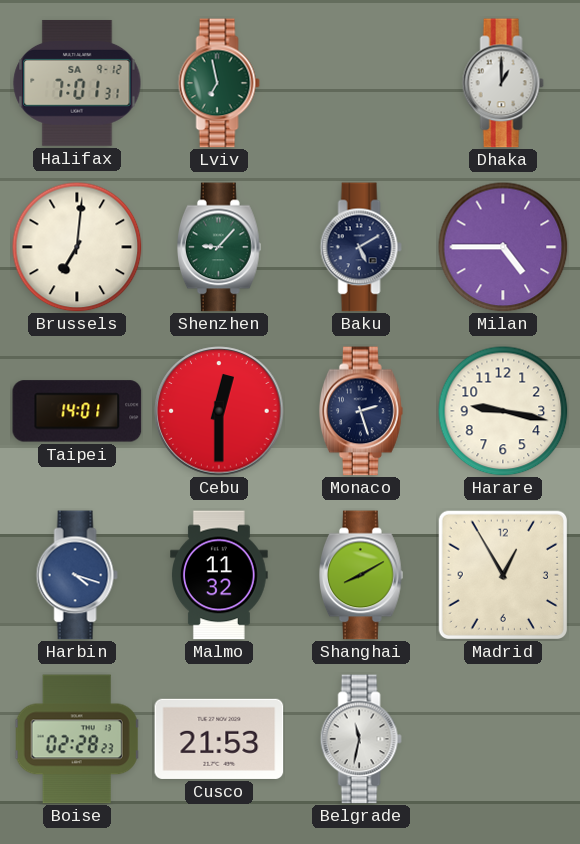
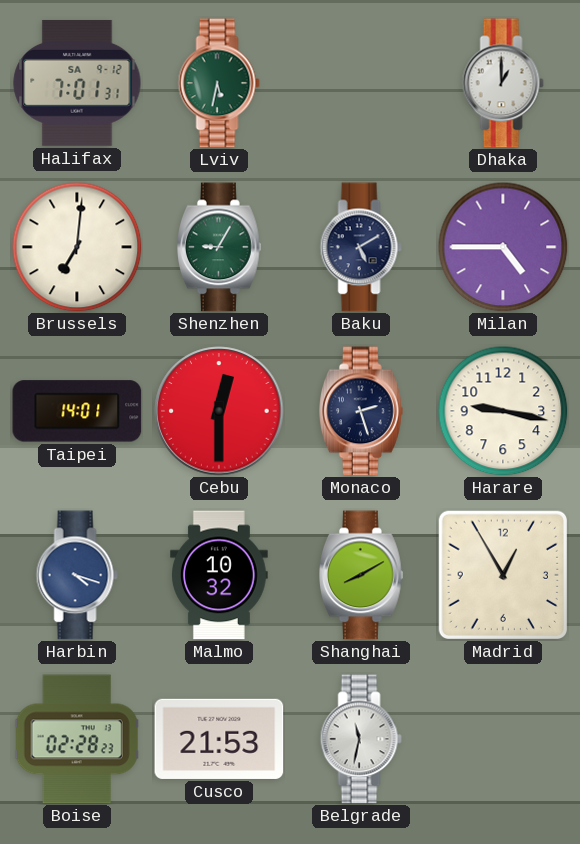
Lviv: 6:58 -> 5:32 (219, 83)
Shenzhen: 9:07 -> 9:05 (220, 247)
Malmo: 11:32 -> 10:32 (220, 575)
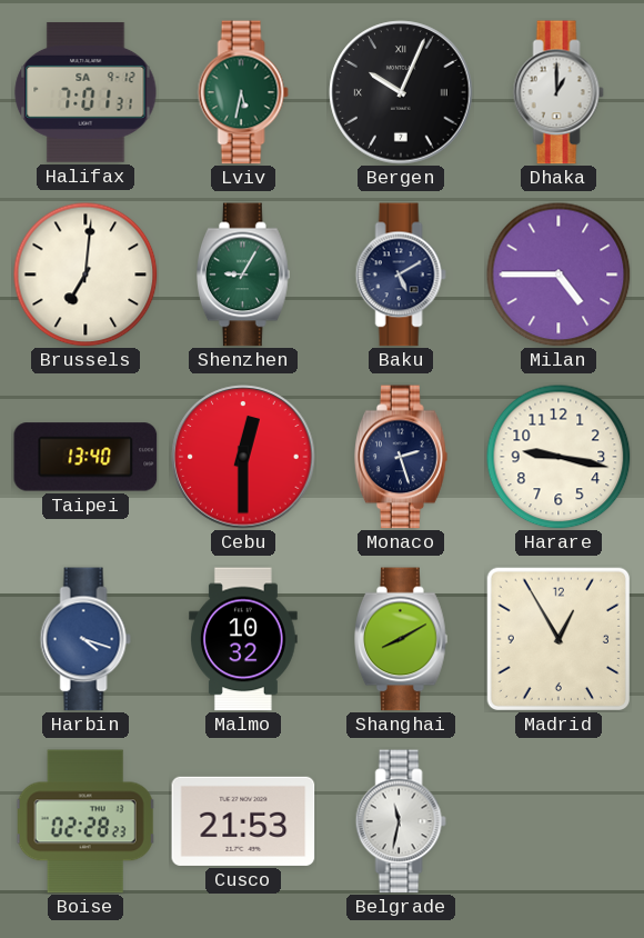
Bergen: none -> 10:04 (401, 92)
Taipei: 14:01 -> 13:40 (85, 457)
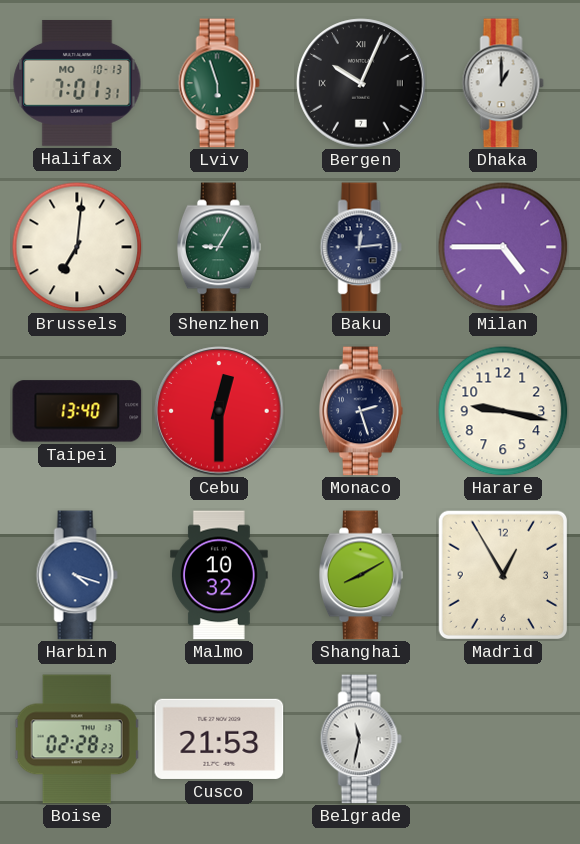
Halifax date: SA 9-12 -> MO 10-13 (77, 83)
Lviv: 5:32 -> 5:57 (219, 83)
Baku: 5:10 -> 12:14 (361, 247)
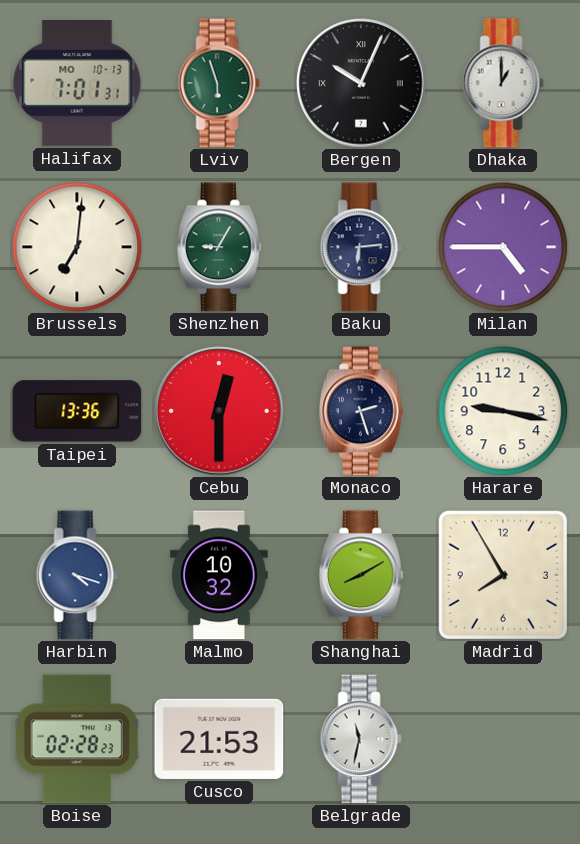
Baku: 12:14 -> 6:14 (361, 247)
Taipei: 13:40 -> 13:36 (77, 411)
Madrid: 12:55 -> 7:55 (503, 575)
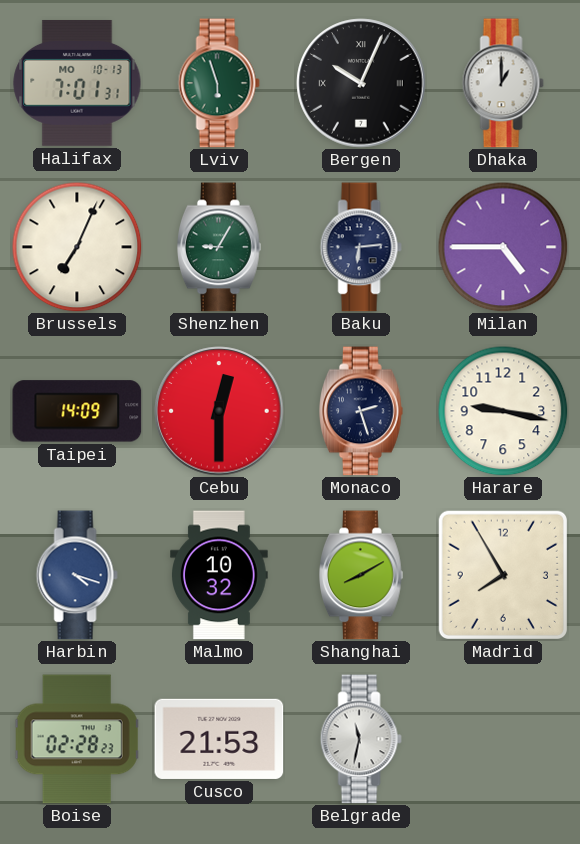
Brussels: 7:01 -> 7:04 (77, 247)
Taipei: 13:36 -> 14:09 (77, 411)
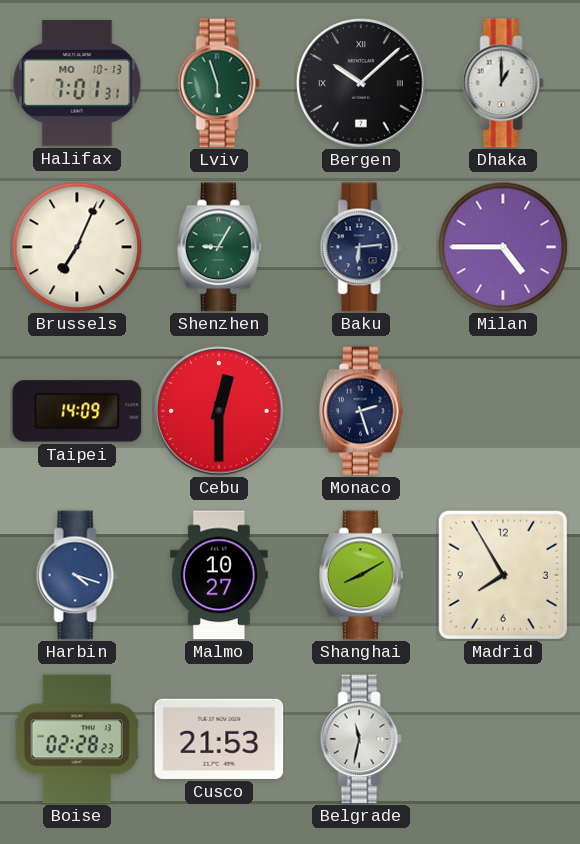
Bergen: 10:04 -> 10:08 (361, 83)
Harare: 9:17 -> none (503, 411)
Malmo: 10:32 -> 10:27 (220, 575)
